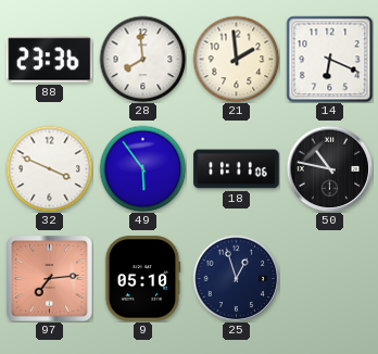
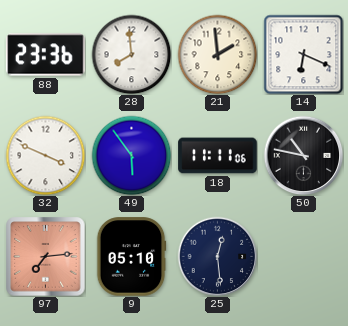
25: 12:57 -> 12:29 (217, 256)
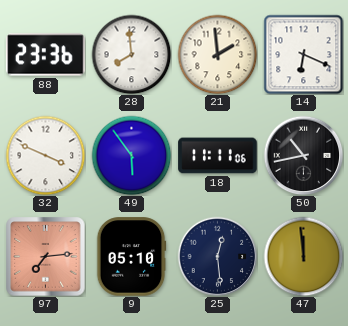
50: 10:47 -> 10:43 (303, 155)
47: none -> 11:59 (303, 256)
